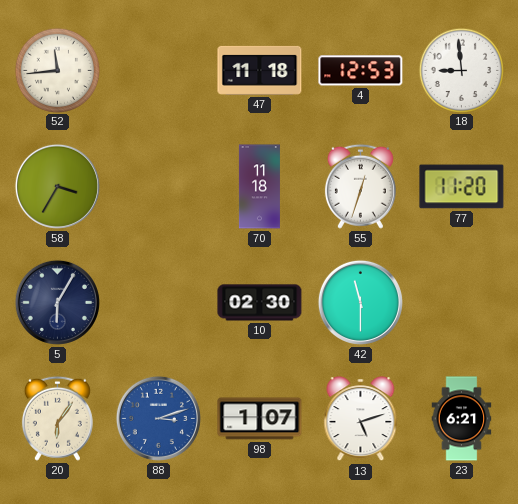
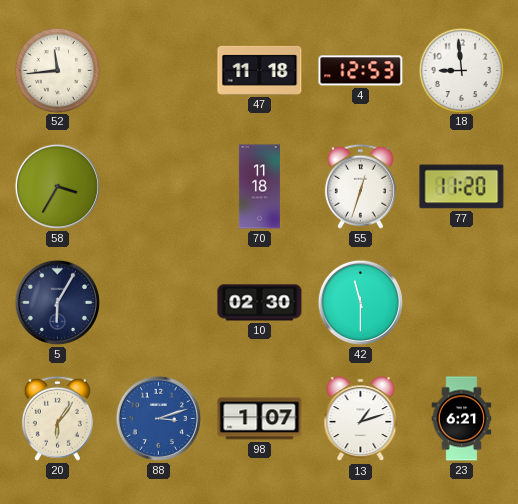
13: 5:12 -> 1:12 (361, 419)
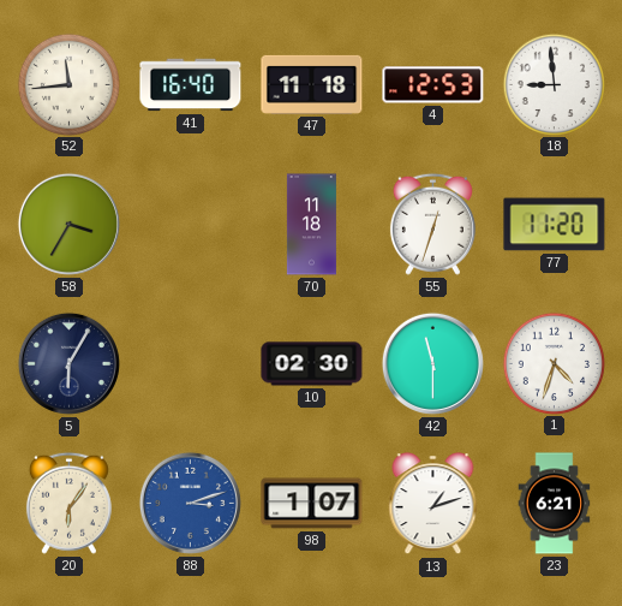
41: none -> 16:40 (191, 85)
1: none -> 4:33 (554, 363)
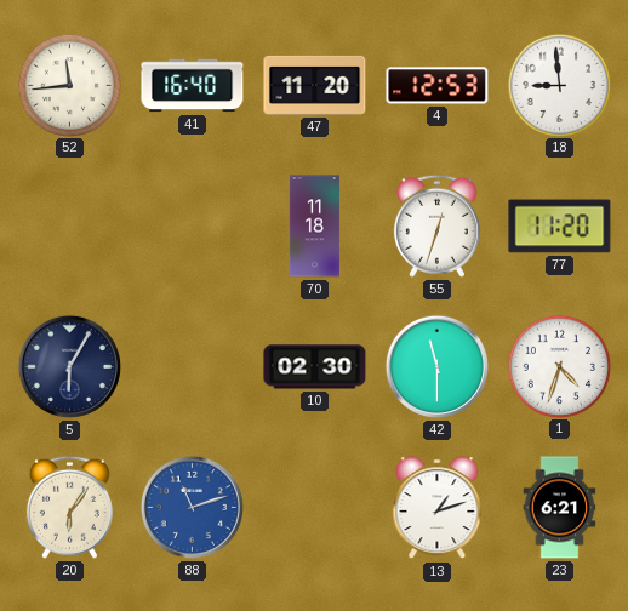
47: 11:18 -> 11:20 (315, 85)
58: 3:35 -> none (68, 224)
88: 3:12 -> 11:12 (192, 507)
98: 1:07 -> none (312, 504)
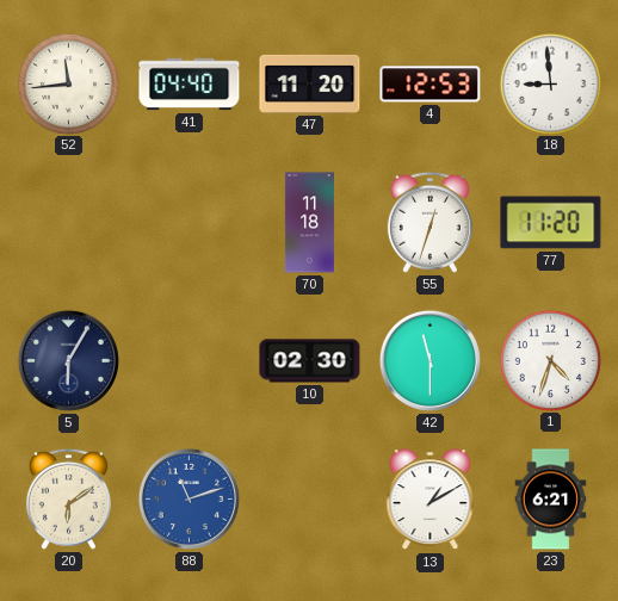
41: 16:40 -> 04:40 (190, 85)
20: 6:06 -> 6:09 (68, 498)
13: 1:12 -> 1:10 (431, 500)
